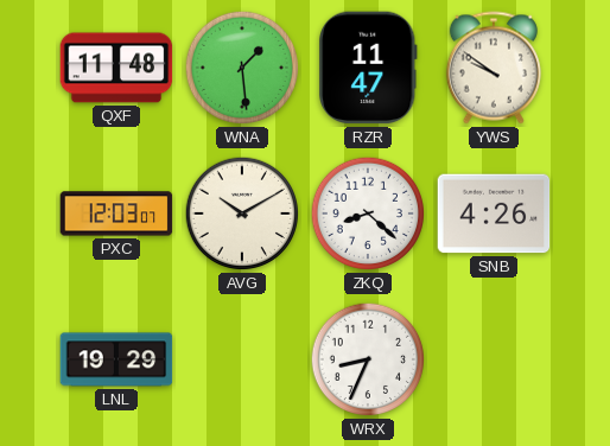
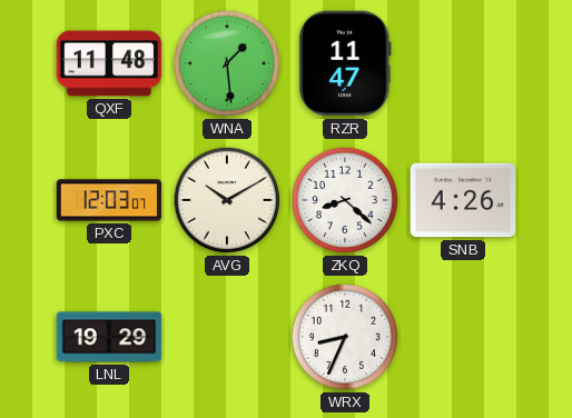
YWS: 9:51 -> none (494, 68)
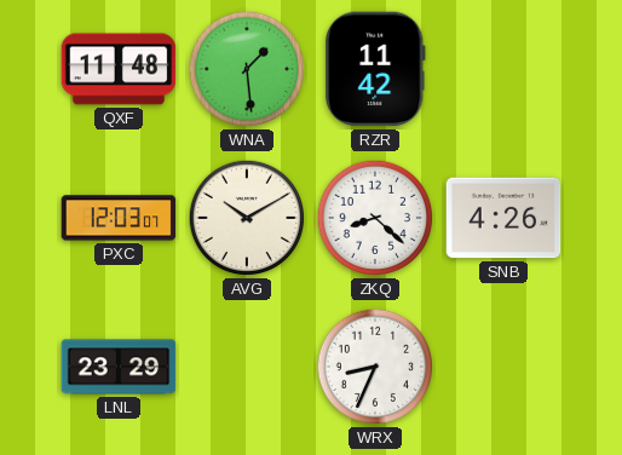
RZR: 11:47 -> 11:42 (375, 69)
LNL: 19:29 -> 23:29 (119, 367)
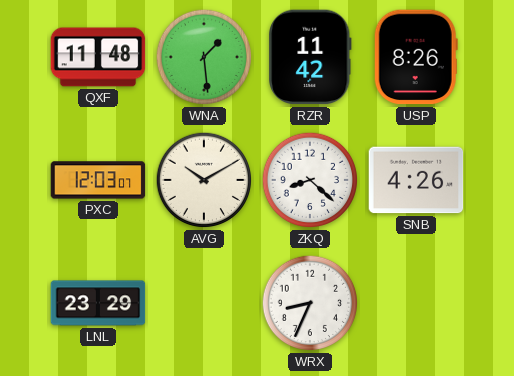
USP: none -> 8:26 (416, 57)
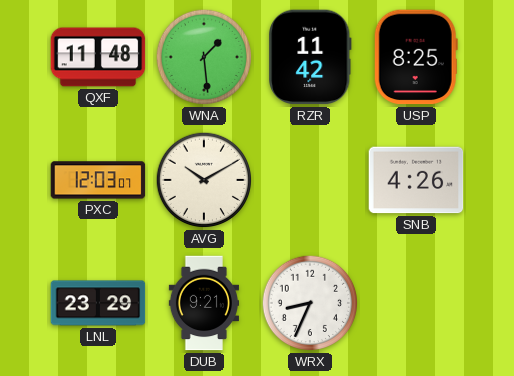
USP: 8:26 -> 8:25 (416, 57)
ZKQ: 8:22 -> none (310, 180)
DUB: none -> 9:21 (203, 303)
